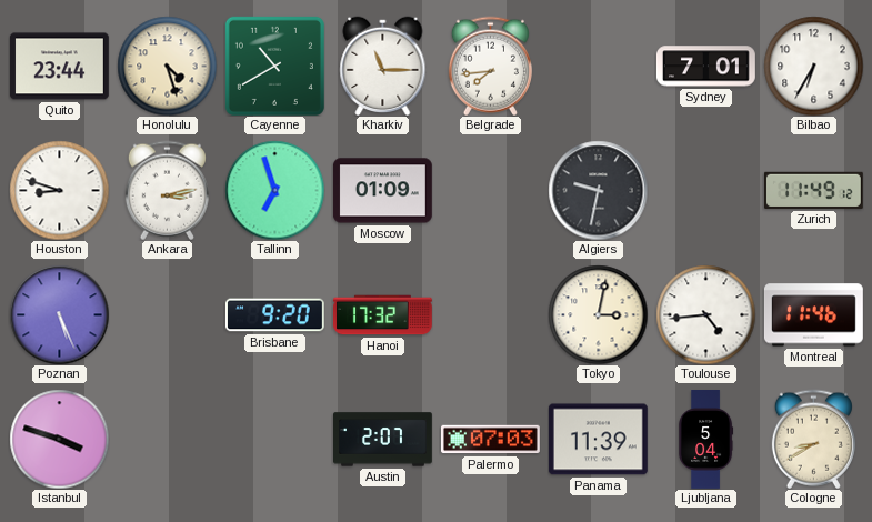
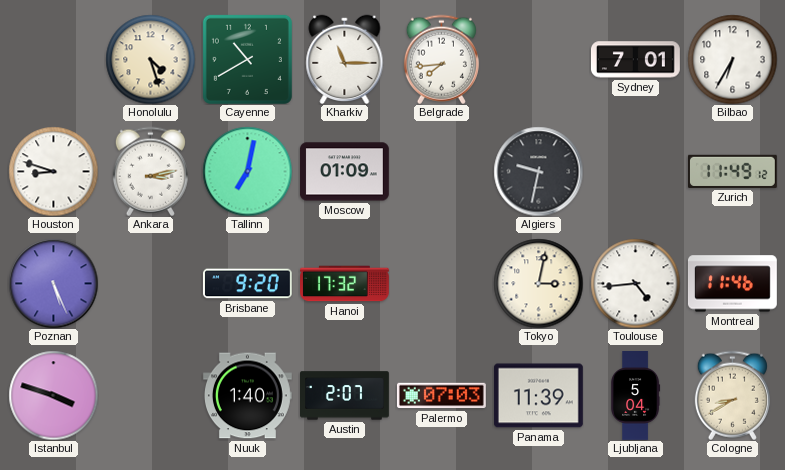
Quito: 23:44 -> none (59, 67)
Tallinn: 6:57 -> 7:02 (247, 171)
Nuuk: none -> 1:40 (247, 396)
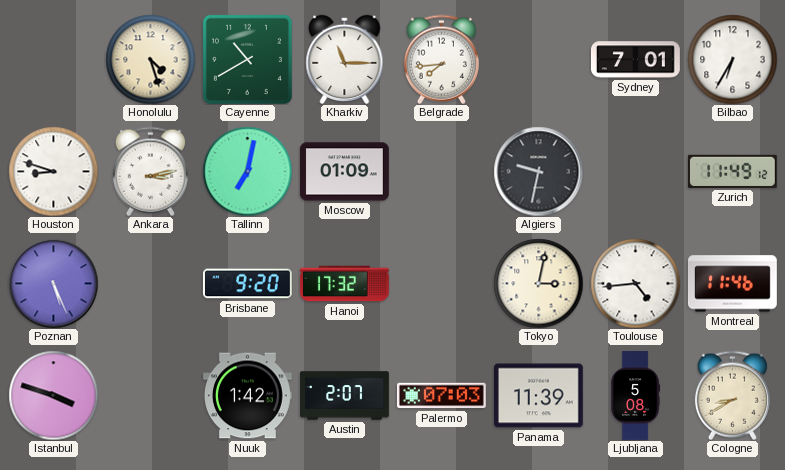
Nuuk: 1:40 -> 1:42 (247, 396)
Ljubljana: 5:04 -> 5:08 (636, 396)
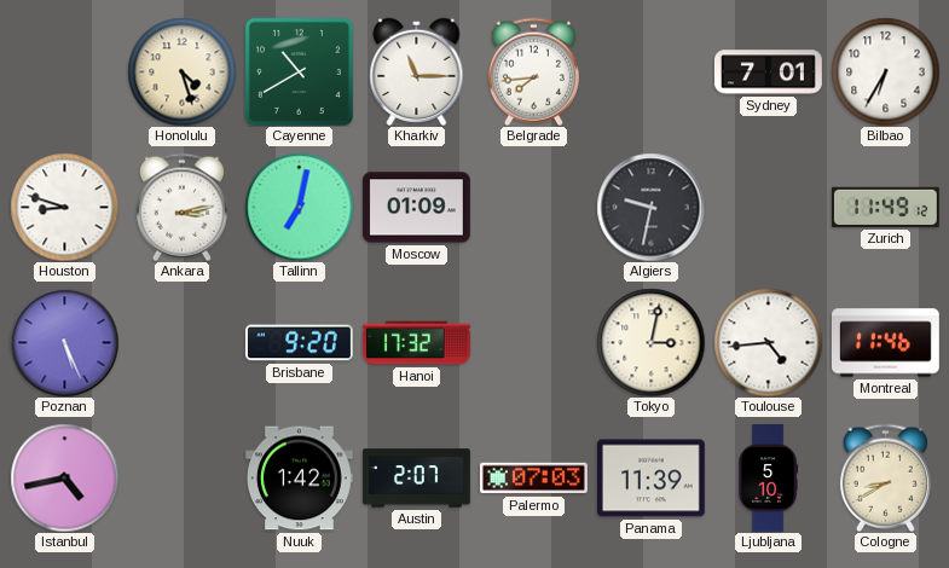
Istanbul: 3:48 -> 4:43 (64, 477)
Ljubljana: 5:08 -> 5:10 (769, 479)
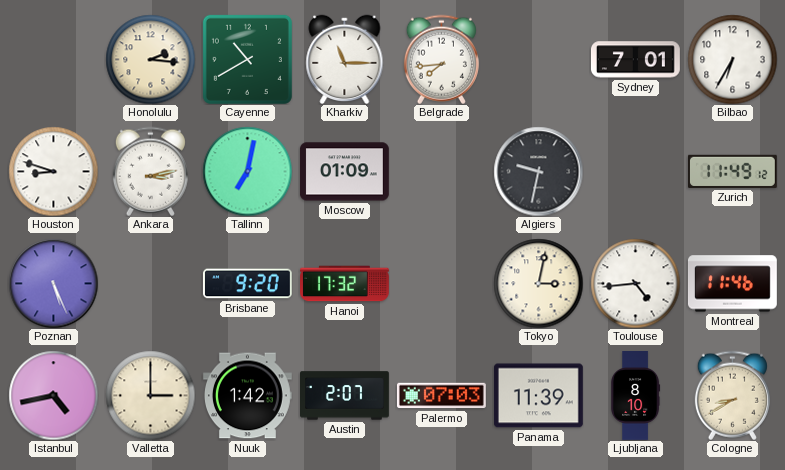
Honolulu: 4:27 -> 2:16 (150, 59)
Valletta: none -> 3:00 (150, 395)
Ljubljana: 5:10 -> 8:10 (636, 396)
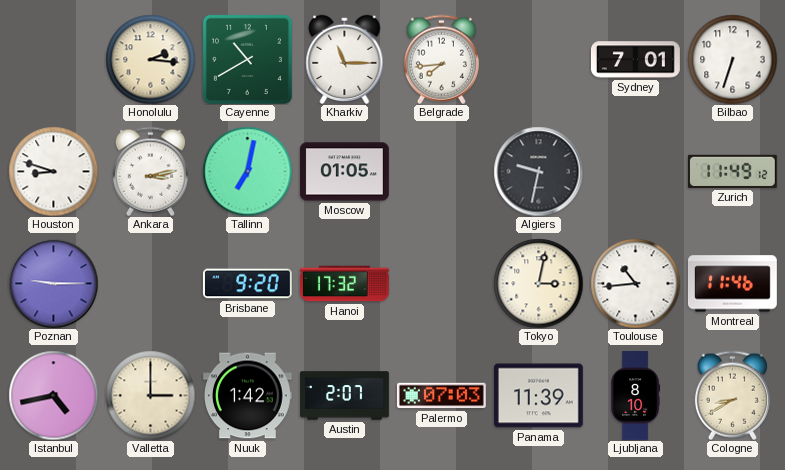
Bilbao: 6:35 -> 6:33 (732, 59)
Moscow: 01:09 -> 01:05 (344, 172)
Poznan: 5:26 -> 9:15 (53, 283)
Toulouse: 4:44 -> 10:44 (635, 283)
